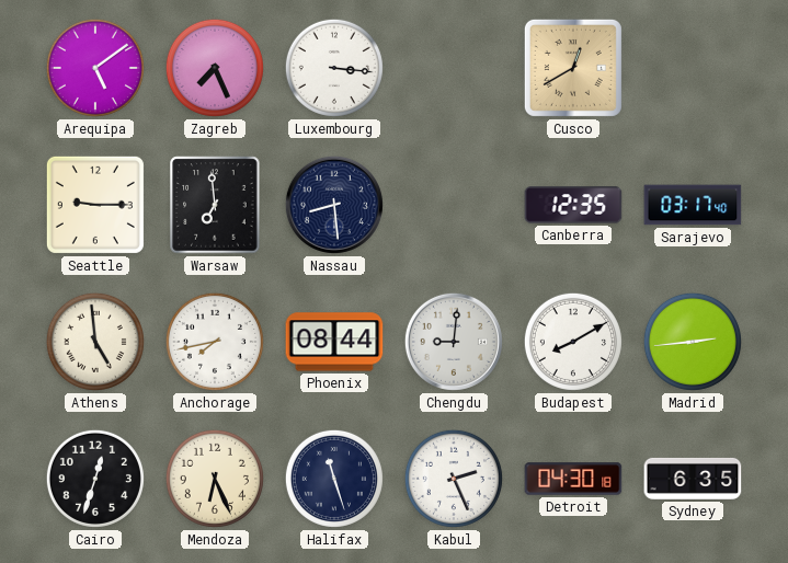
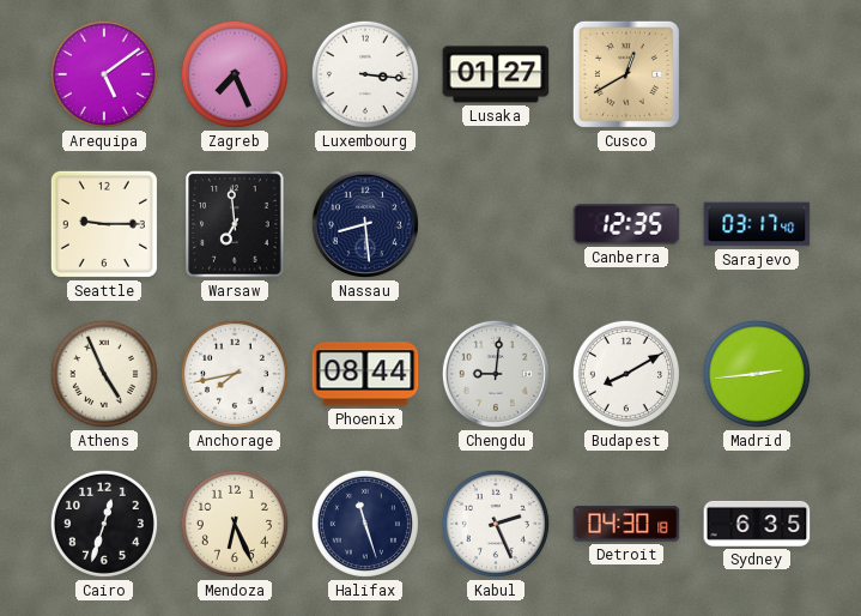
Lusaka: none -> 01:27 (496, 74)
Athens: 4:59 -> 4:56 (104, 374)
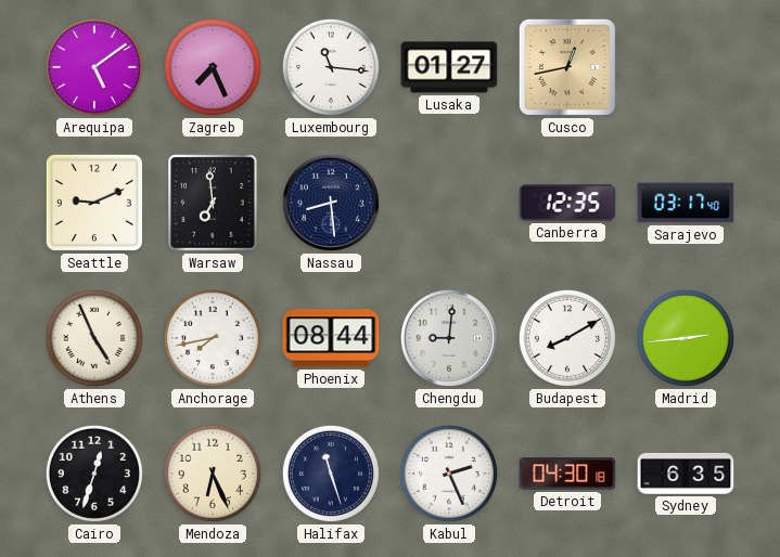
Luxembourg: 3:16 -> 11:16 (331, 67)
Cusco: 12:40 -> 12:43 (567, 67)
Seattle: 9:15 -> 9:11 (94, 203)
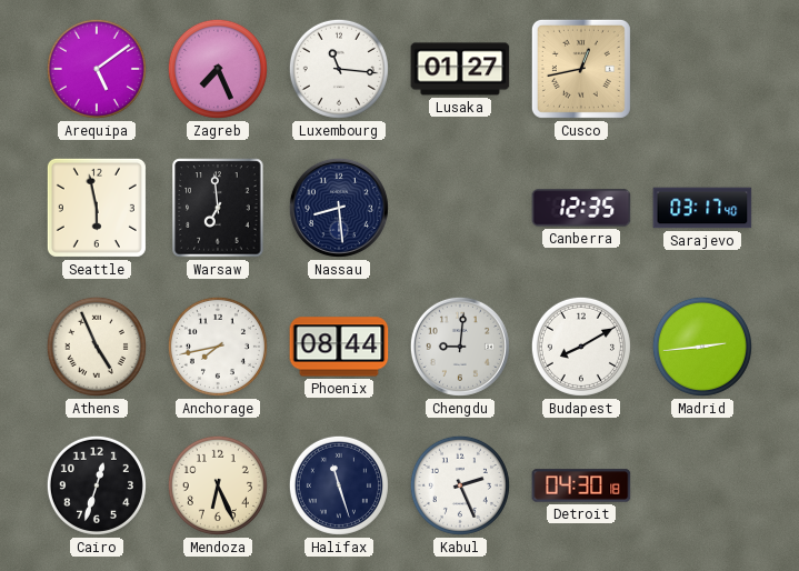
Seattle: 9:11 -> 5:58 (97, 208)
Sydney: 6:35 -> none (686, 474)
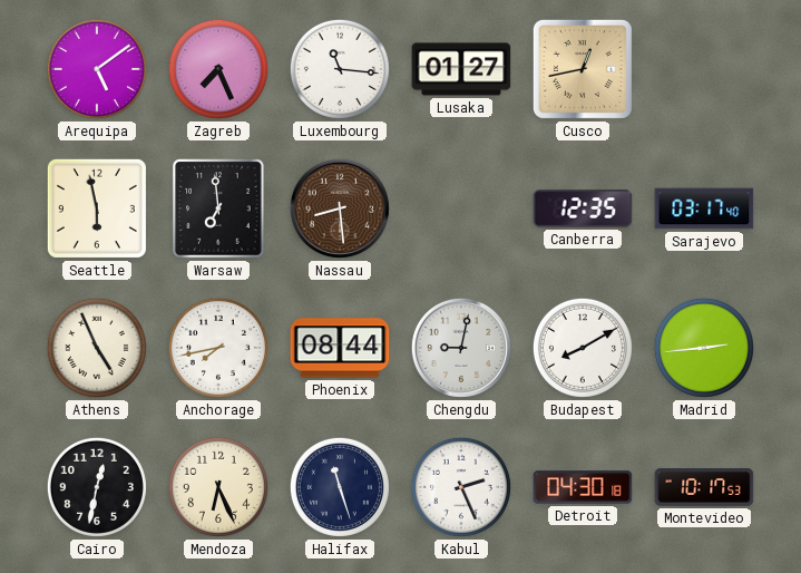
Nassau dial: navy -> brown (340, 208)
Chengdu: 9:01 -> 9:02 (461, 348)
Cairo: 12:33 -> 12:32 (97, 487)
Montevideo: none -> 10:17 (704, 487)
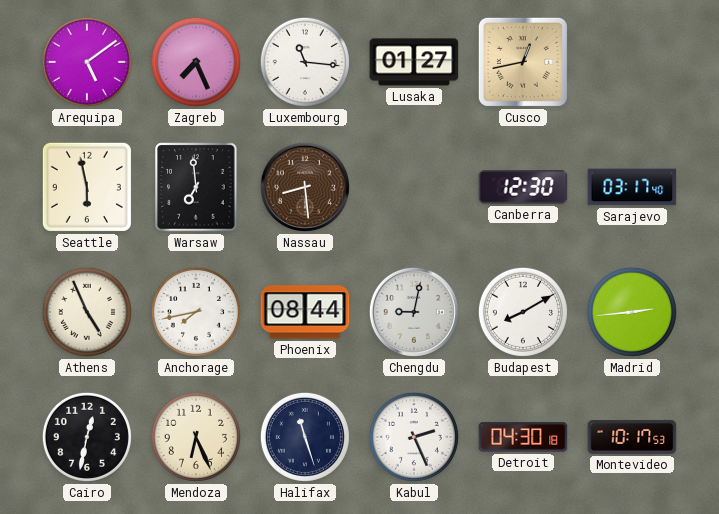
Canberra: 12:35 -> 12:30 (523, 187)
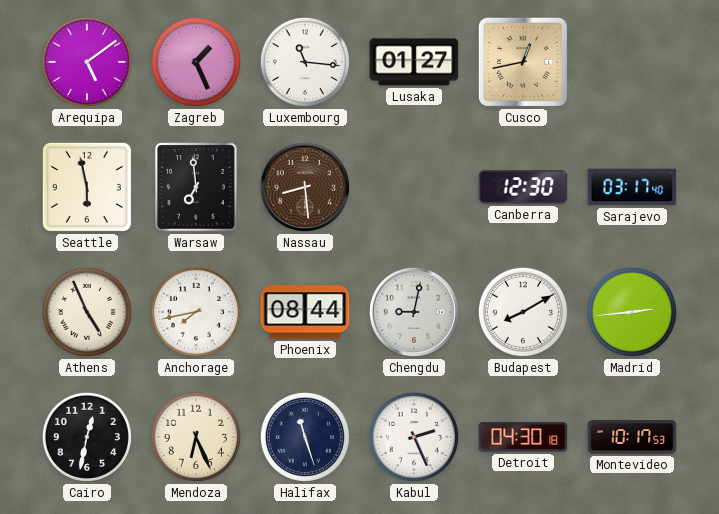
Zagreb: 7:26 -> 1:26 (196, 62)
